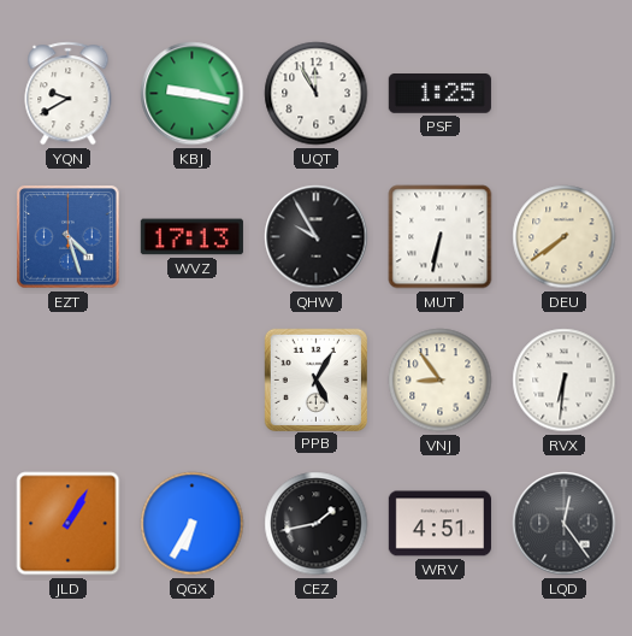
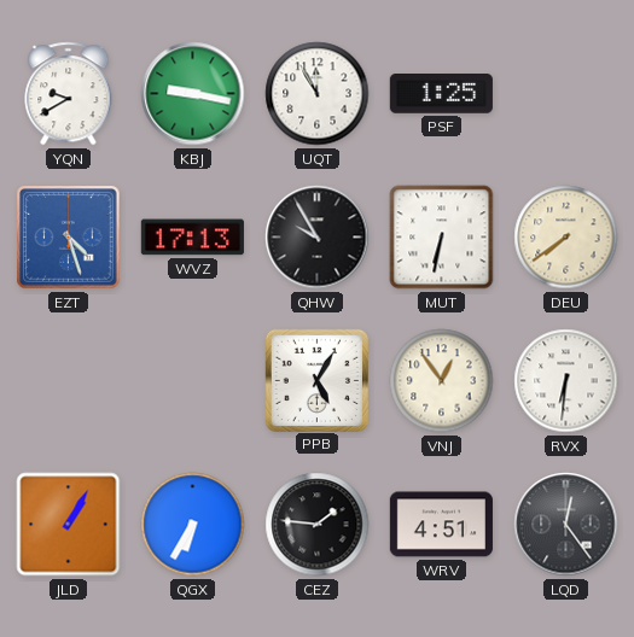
VNJ: 8:54 -> 12:54 (442, 381)
CEZ: 1:43 -> 1:46 (318, 525)
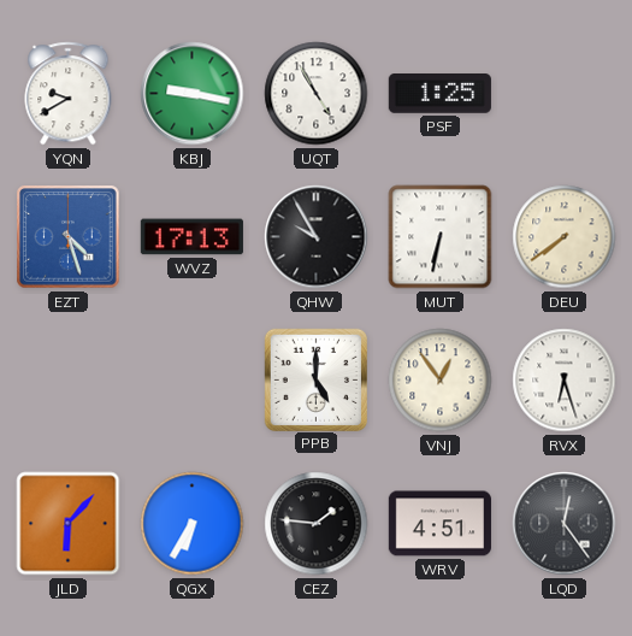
UQT: 11:55 -> 4:55 (317, 94)
PPB: 5:05 -> 5:00 (315, 379)
RVX: 6:31 -> 6:27 (565, 381)
JLD: 1:05 -> 6:07 (69, 524)
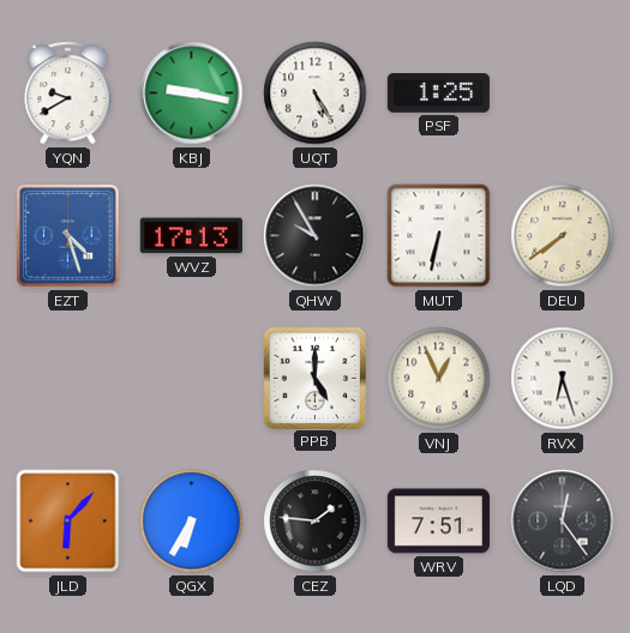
UQT: 4:55 -> 5:25 (316, 94)
VNJ: 12:54 -> 12:56 (439, 379)
WRV: 4:51 -> 7:51 (438, 522)
